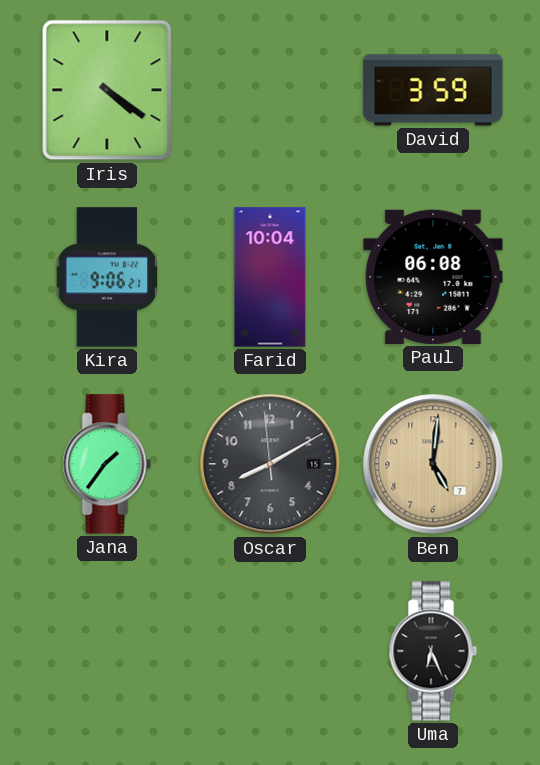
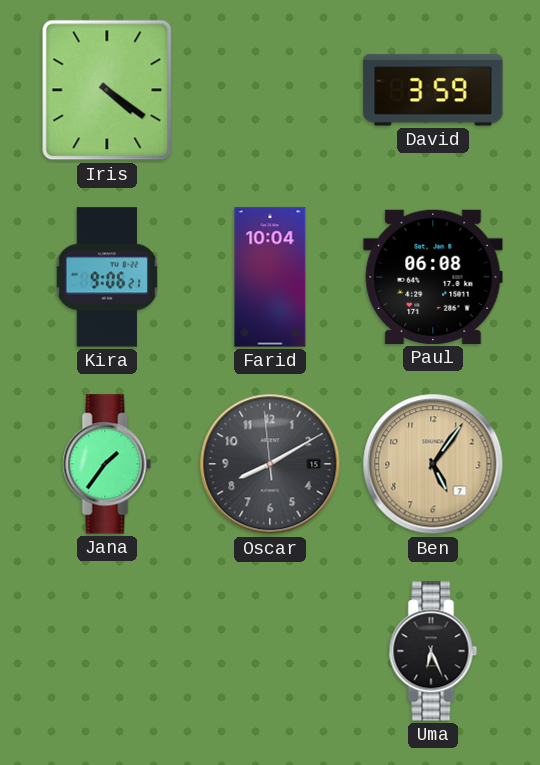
Ben: 5:01 -> 5:06 (433, 464)
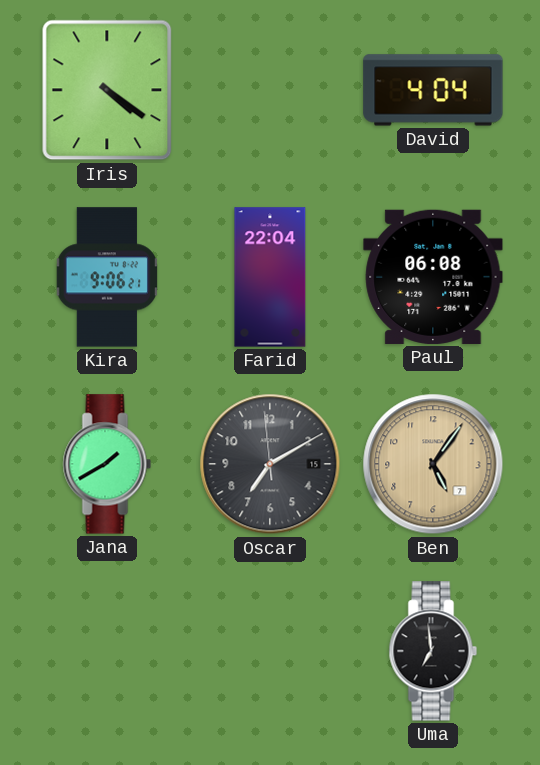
David: 3:59 -> 4:04 (433, 90)
Farid: 10:04 -> 22:04 (270, 277)
Jana: 1:36 -> 1:40 (107, 464)
Oscar: 8:09 -> 7:09 (270, 464)
Uma: 6:26 -> 6:59 (433, 651)
